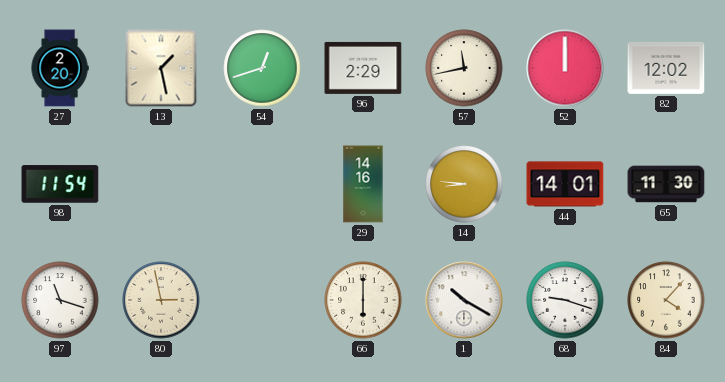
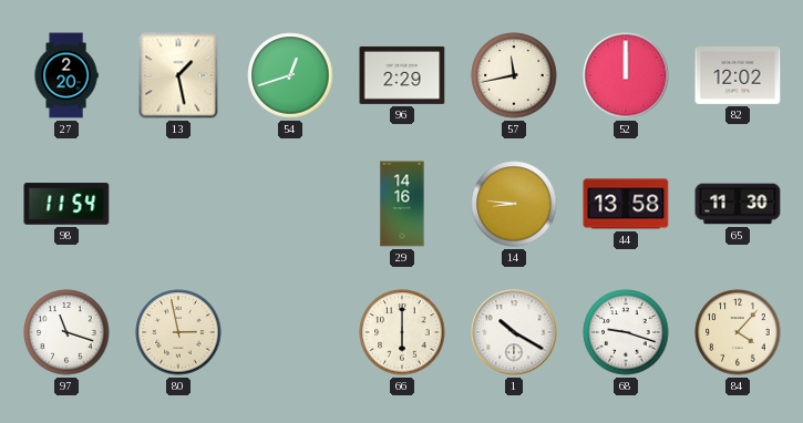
44: 14:01 -> 13:58 (626, 204)
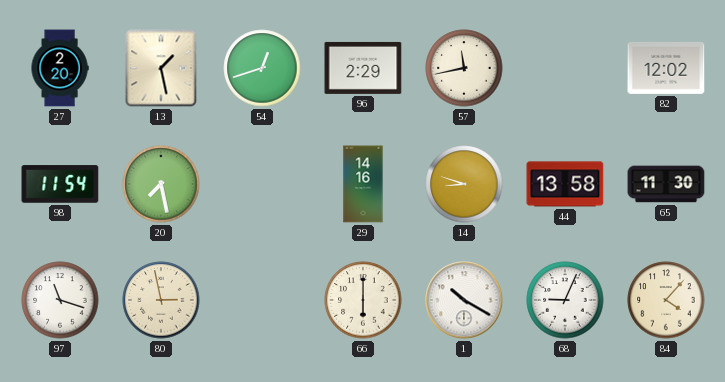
52: 12:00 -> none (626, 75)
20: none -> 7:28 (161, 184)
14: 8:46 -> 8:48 (464, 184)
68: 9:18 -> 9:04 (565, 300)
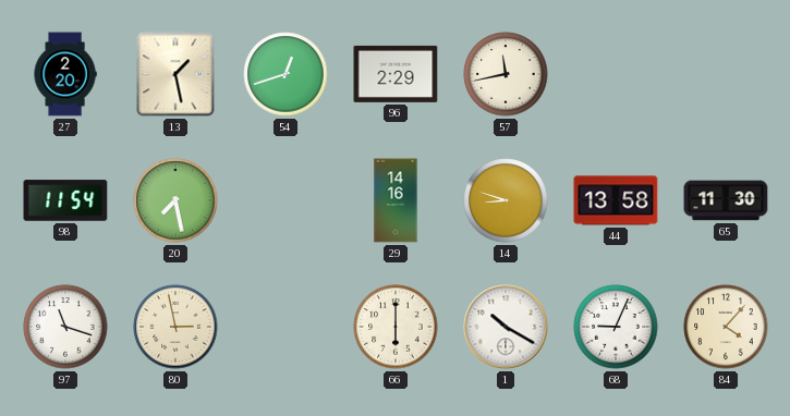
82: 12:02 -> none (666, 68)
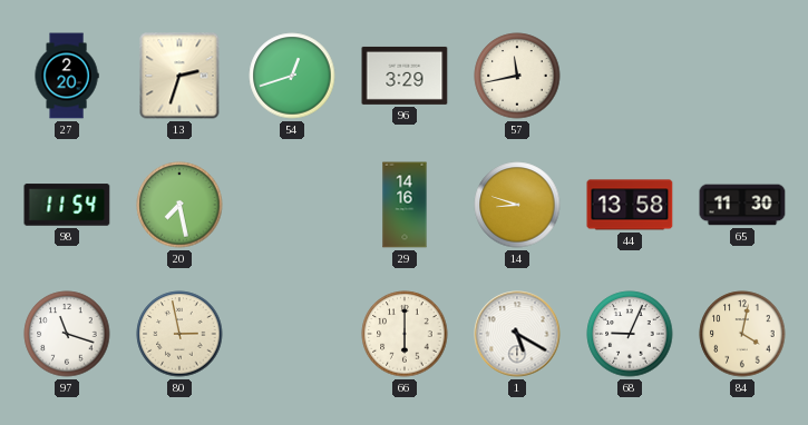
13: 1:28 -> 2:33 (179, 76)
96: 2:29 -> 3:29 (405, 76)
1: 10:20 -> 5:20 (517, 334)
84: 4:07 -> 4:02 (742, 334)
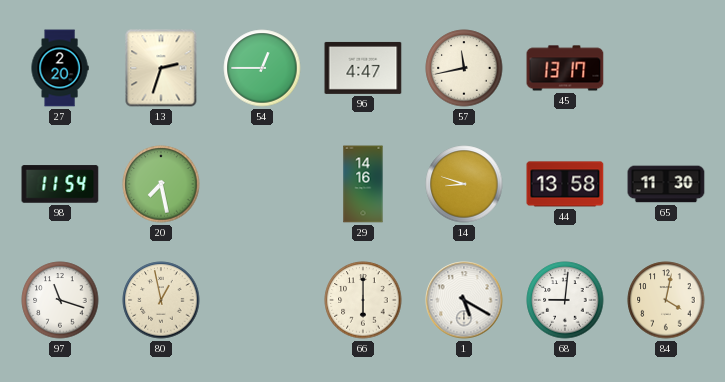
54: 12:42 -> 12:45 (262, 68)
96: 3:29 -> 4:47 (363, 68)
45: none -> 13:17 (565, 68)
80: 2:58 -> 12:58 (161, 300)
68: 9:04 -> 9:01 (565, 300)
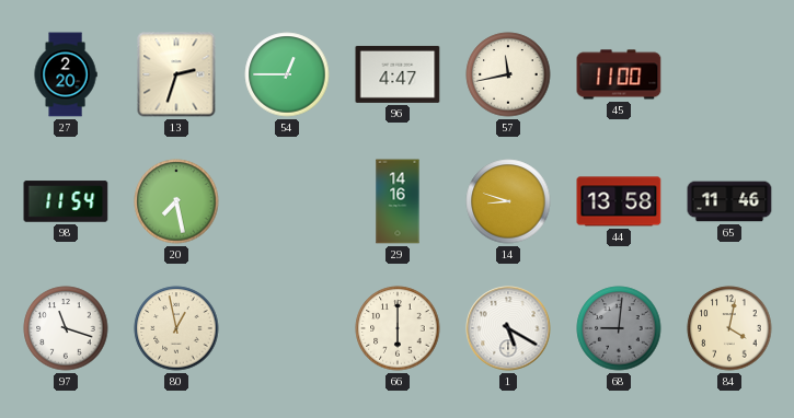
45: 13:17 -> 11:00 (619, 74)
65: 11:30 -> 11:46 (729, 201)
68 dial: white -> grey (619, 328)
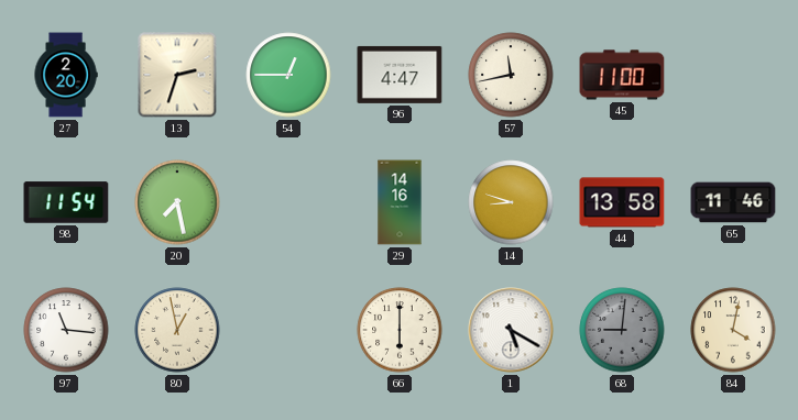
97: 11:18 -> 11:16 (66, 330)
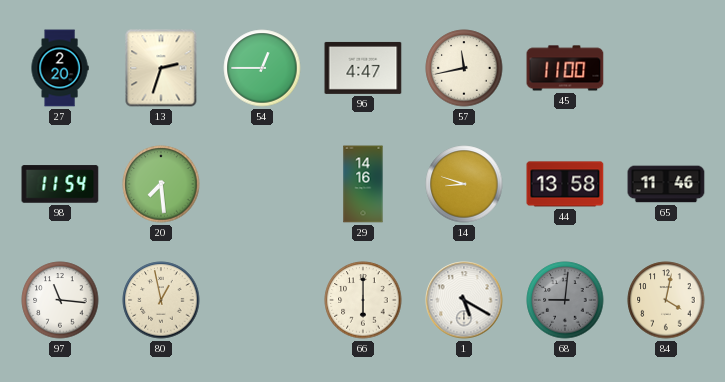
20: 7:28 -> 7:29 (161, 184)
